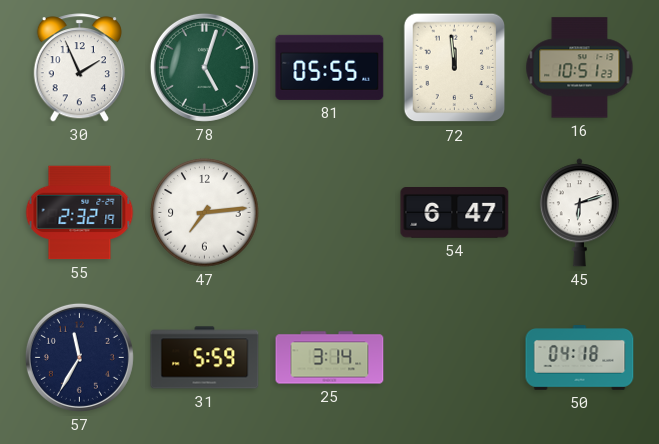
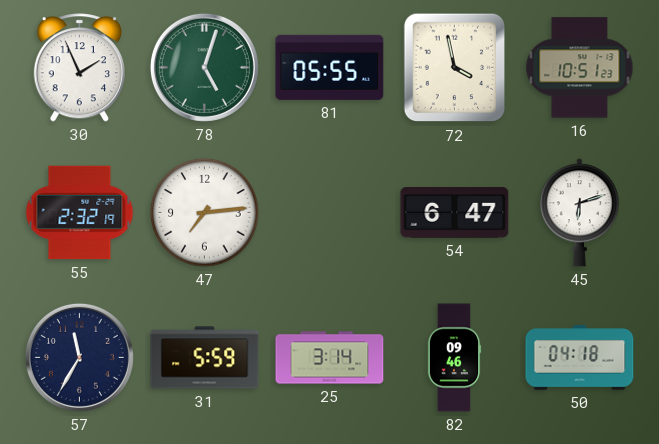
72: 11:59 -> 3:58 (455, 68)
82: none -> 09:46 (454, 358)
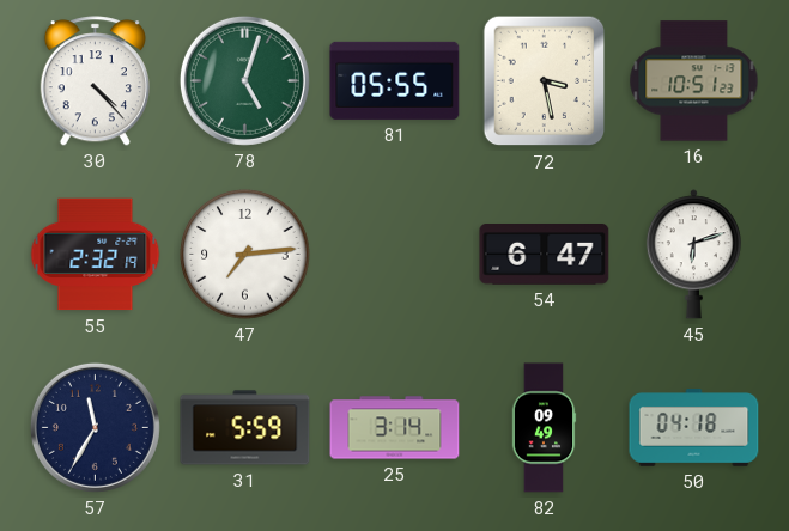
30: 1:56 -> 4:23 (95, 81)
72: 3:58 -> 3:28 (545, 81)
82: 09:46 -> 09:49 (544, 428)
